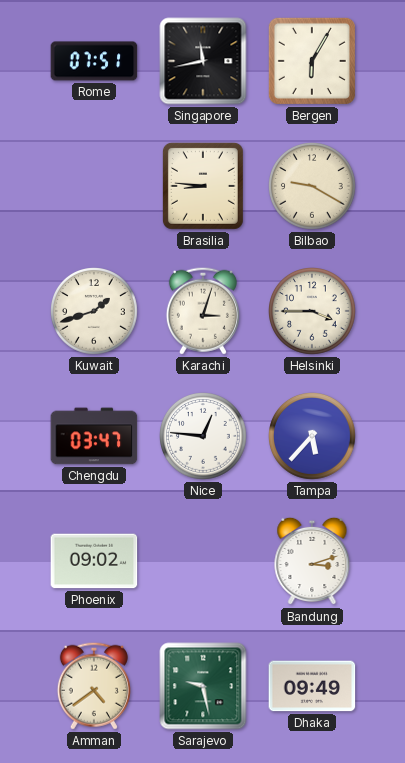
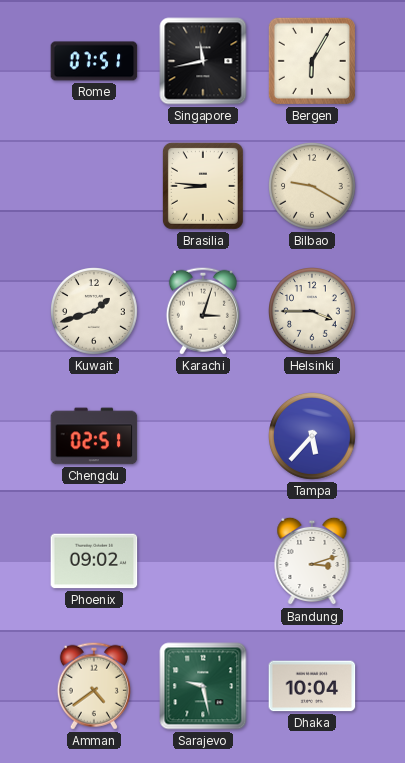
Chengdu: 03:47 -> 02:51 (94, 436)
Nice: 12:46 -> none (204, 437)
Dhaka: 09:49 -> 10:04 (312, 686)
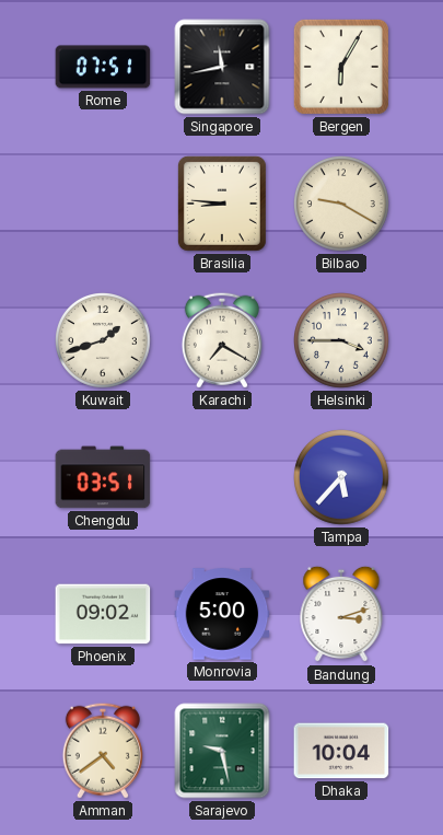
Karachi: 3:03 -> 7:20 (222, 340)
Chengdu: 02:51 -> 03:51 (103, 477)
Monrovia: none -> 5:00 (222, 614)
